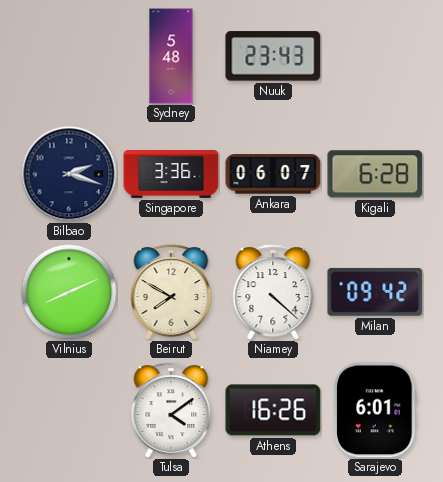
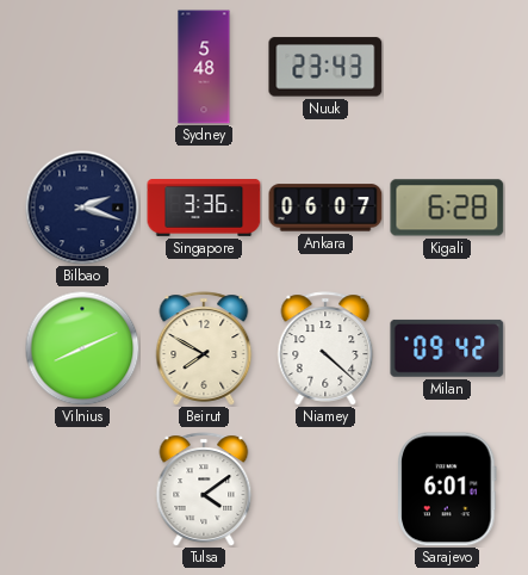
Athens: 16:26 -> none (273, 410)
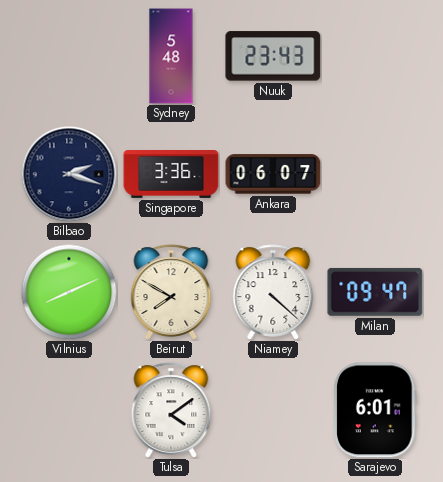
Kigali: 6:28 -> none (447, 208)
Milan: 09:42 -> 09:47 (375, 292)
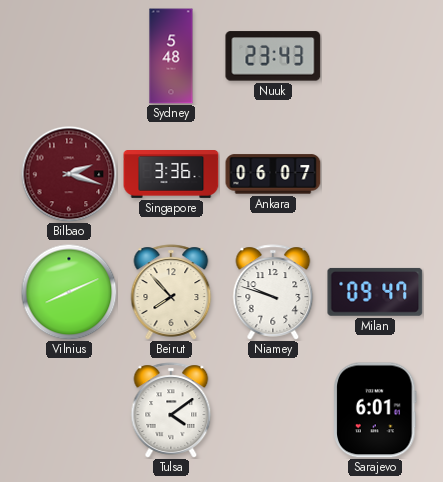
Bilbao dial: navy -> burgundy (69, 174)
Beirut: 7:50 -> 7:53 (171, 292)
Niamey: 4:22 -> 9:48 (273, 292)
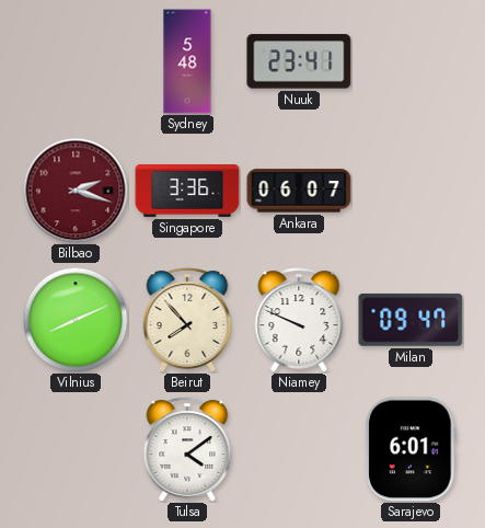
Nuuk: 23:43 -> 23:41 (299, 61)
Niamey: 9:48 -> 9:49 (299, 320)
